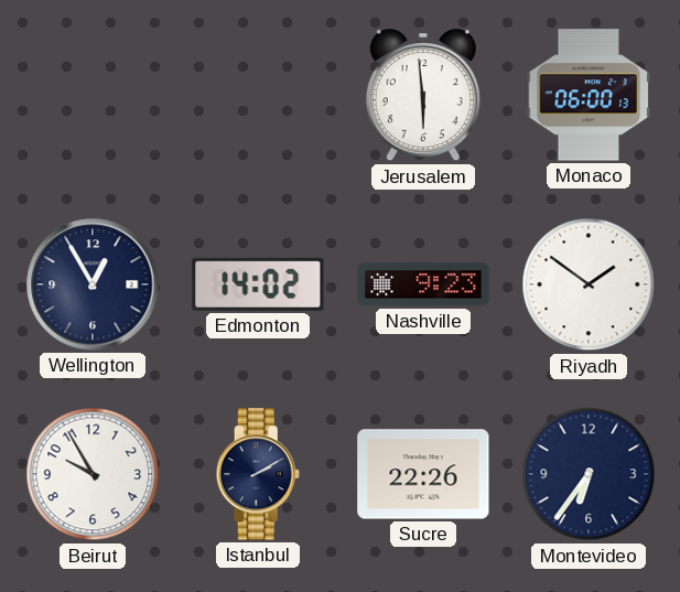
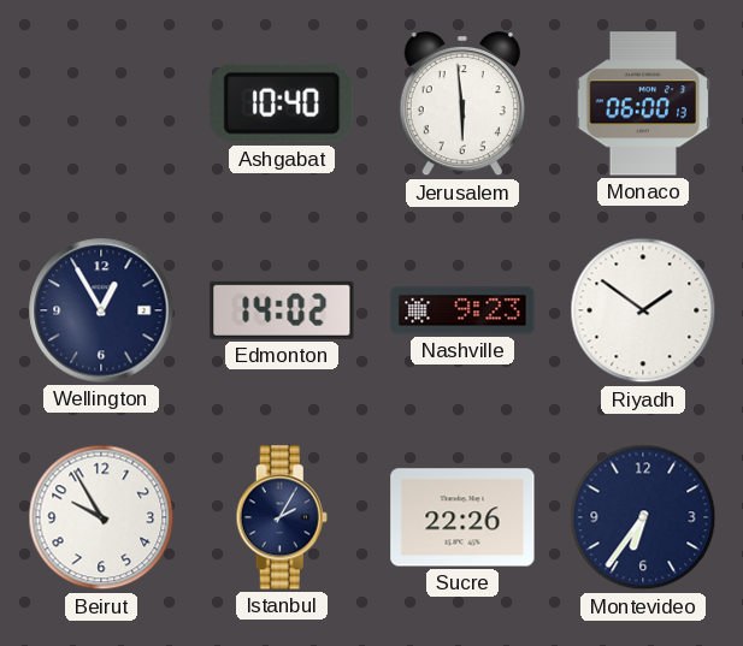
Ashgabat: none -> 10:40 (282, 103)
Istanbul: 2:10 -> 2:05 (282, 517)
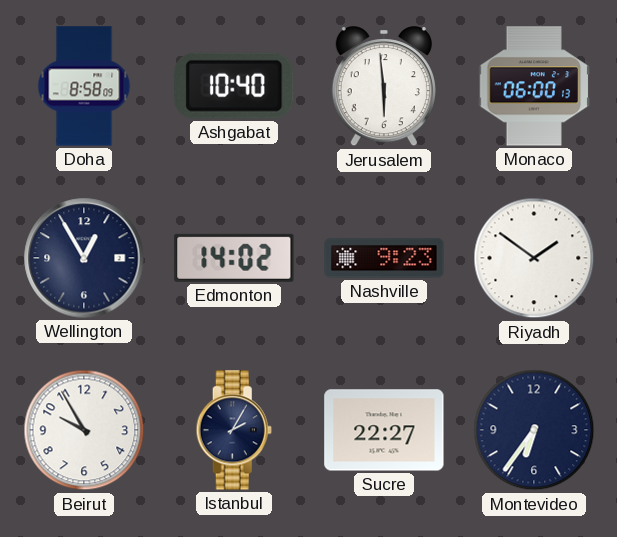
Doha: none -> 8:58 (84, 86)
Sucre: 22:26 -> 22:27 (384, 430)
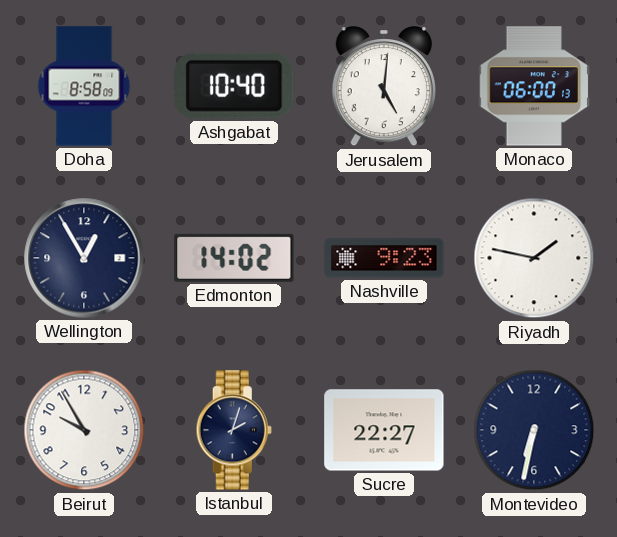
Jerusalem: 5:59 -> 5:01 (384, 87)
Riyadh: 1:51 -> 1:47 (534, 258)
Istanbul: 2:05 -> 2:03 (234, 430)
Montevideo: 6:36 -> 6:32 (534, 430)
